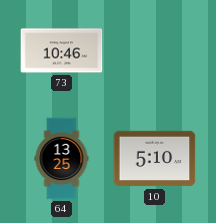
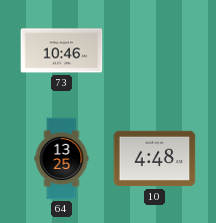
10: 5:10 -> 4:48 (155, 159)
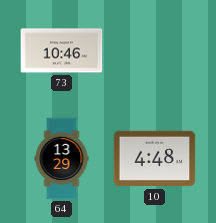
64: 13:25 -> 13:29 (62, 159)
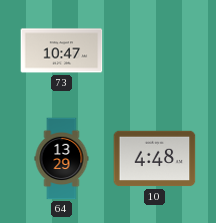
73: 10:46 -> 10:47 (62, 51)
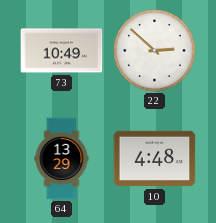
73: 10:47 -> 10:49 (62, 51)
22: none -> 2:52 (155, 51)
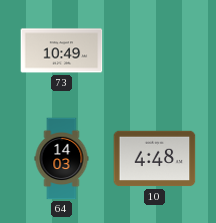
22: 2:52 -> none (155, 51)
64: 13:29 -> 14:03 (62, 159)
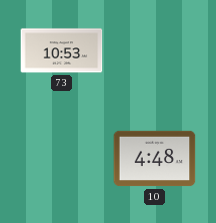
73: 10:49 -> 10:53 (62, 51)
64: 14:03 -> none (62, 159)
